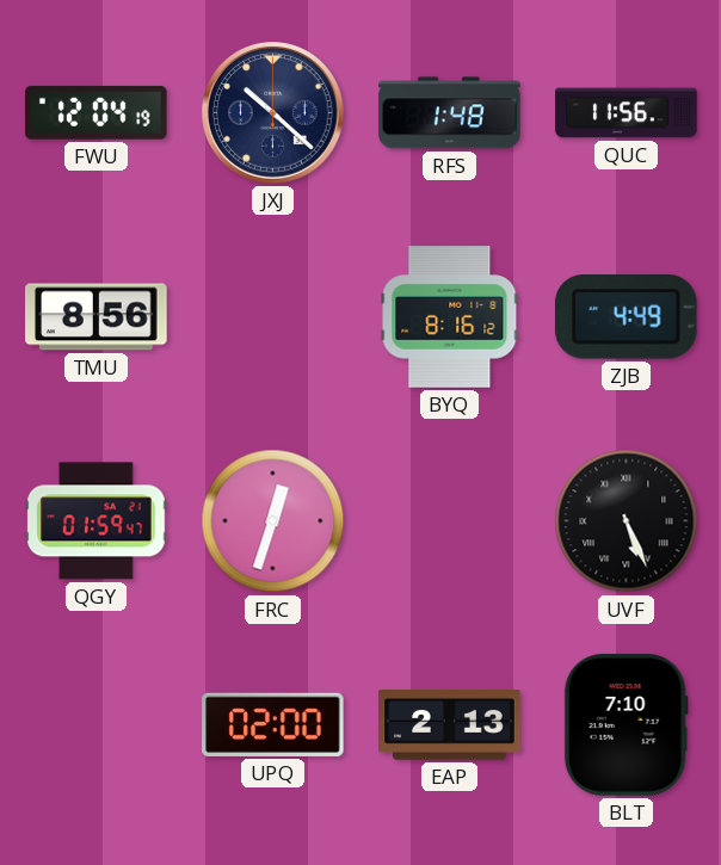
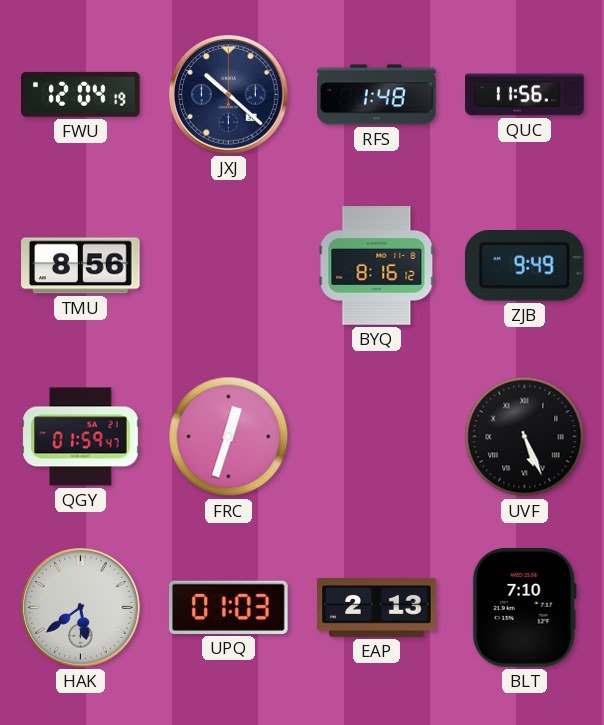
ZJB: 4:49 -> 9:49 (524, 266)
HAK: none -> 5:39 (81, 608)
UPQ: 02:00 -> 01:03 (229, 607)
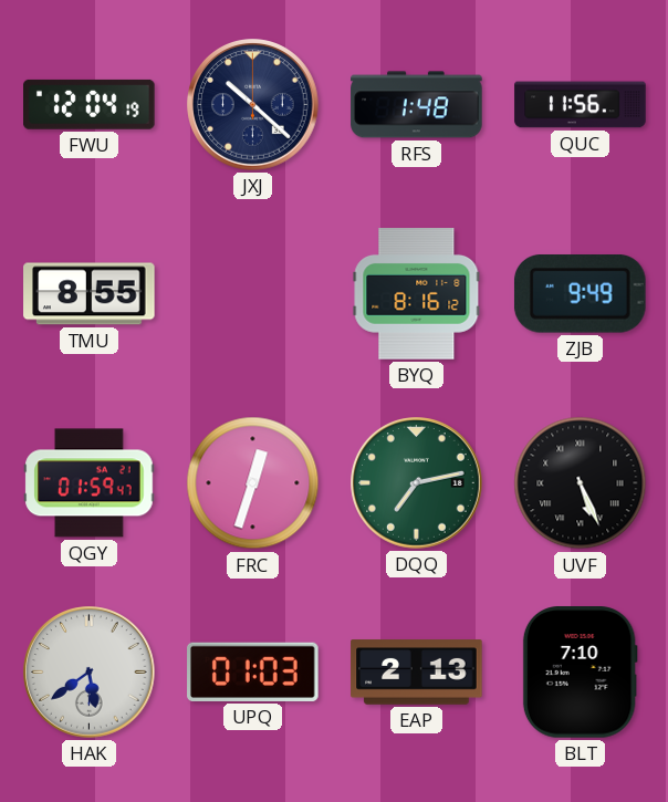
TMU: 8:56 -> 8:55 (90, 294)
DQQ: none -> 7:13 (417, 483)
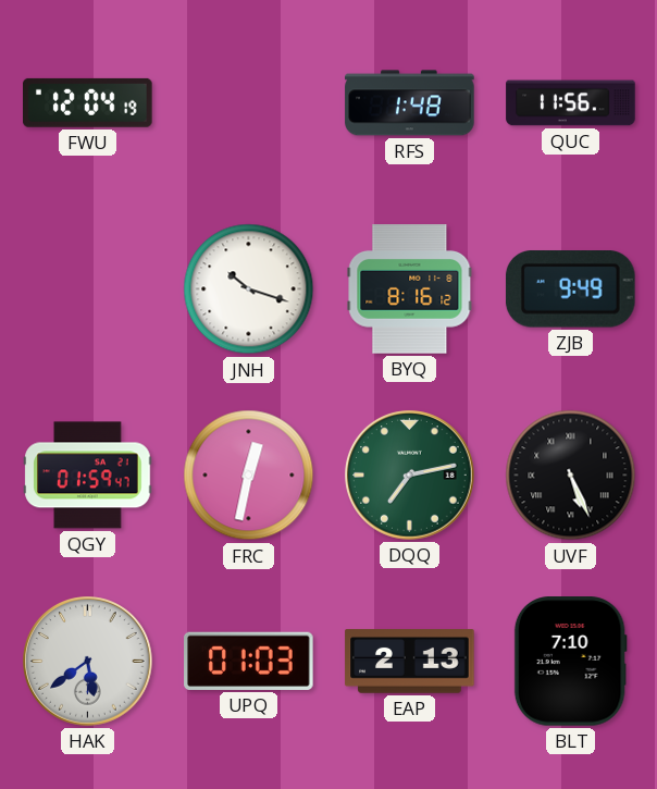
JXJ: 10:22 -> none (253, 105)
TMU: 8:55 -> none (90, 294)
JNH: none -> 10:18 (249, 289)
FRC: 12:33 -> 12:32 (249, 476)
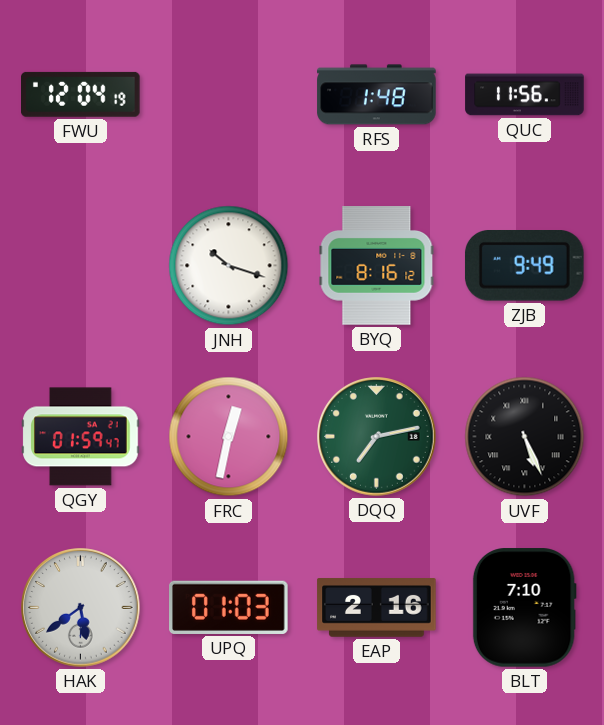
EAP: 2:13 -> 2:16 (377, 608)
